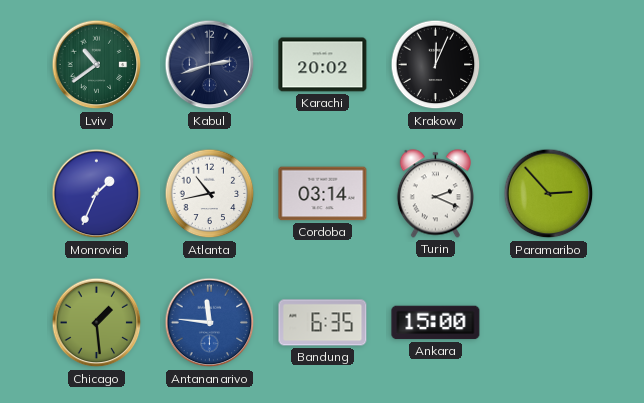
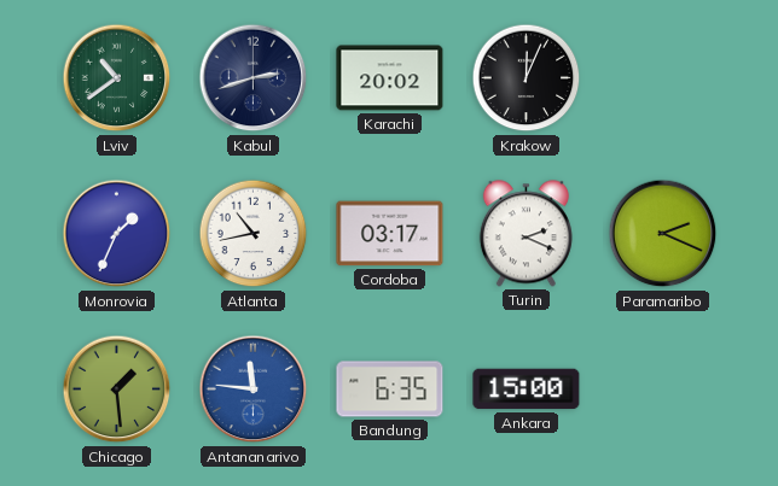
Cordoba: 03:14 -> 03:17 (390, 234)
Paramaribo: 2:53 -> 2:19 (663, 234)
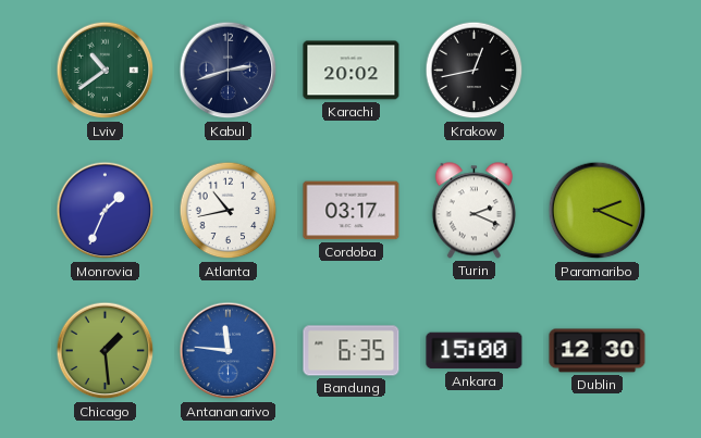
Krakow: 12:04 -> 12:43 (475, 71)
Dublin: none -> 12:30 (598, 351)
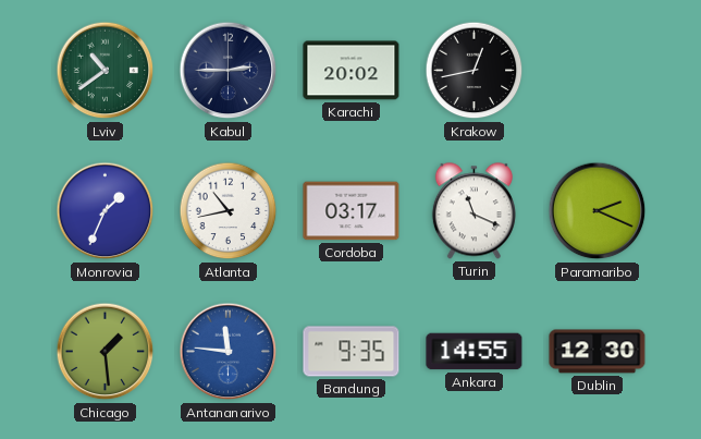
Kabul: 2:42 -> 2:45 (229, 71)
Turin: 2:19 -> 11:19 (474, 211)
Bandung: 6:35 -> 9:35 (352, 352)
Ankara: 15:00 -> 14:55 (475, 352)
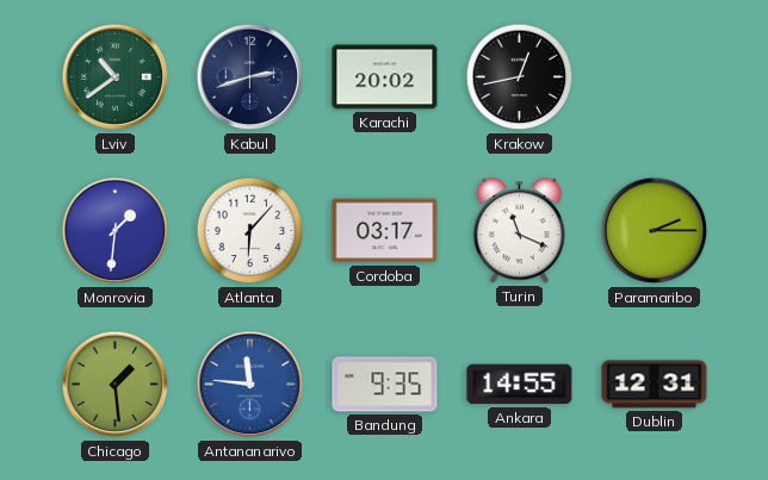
Kabul: 2:45 -> 2:42 (250, 77)
Monrovia: 1:34 -> 1:31 (116, 231)
Atlanta: 10:43 -> 6:07 (250, 231)
Paramaribo: 2:19 -> 2:15 (655, 231)
Dublin: 12:30 -> 12:31 (655, 385)
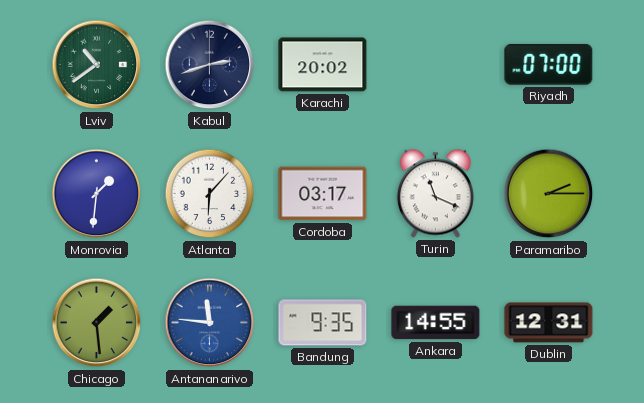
Krakow: 12:43 -> none (520, 77)
Riyadh: none -> 07:00 (549, 64)
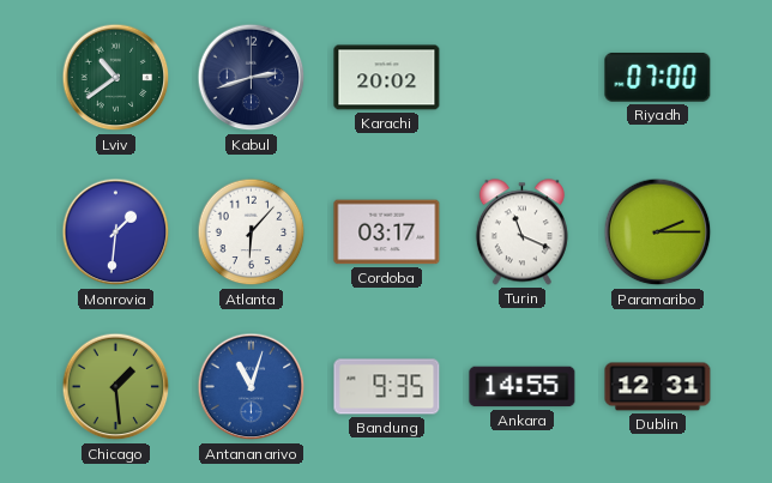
Antananarivo: 11:46 -> 11:03 (252, 387)
